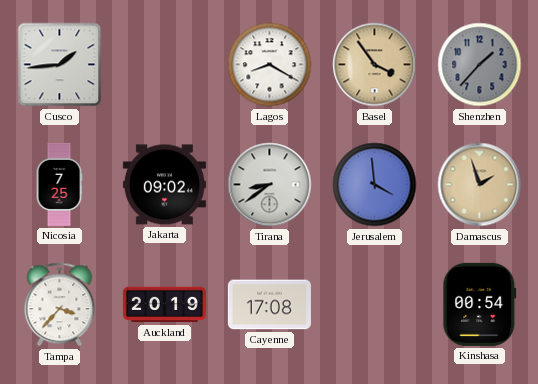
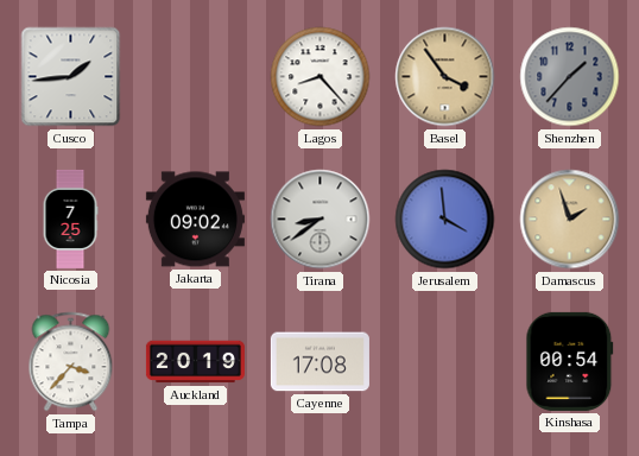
Lagos: 8:20 -> 8:23 (321, 77)
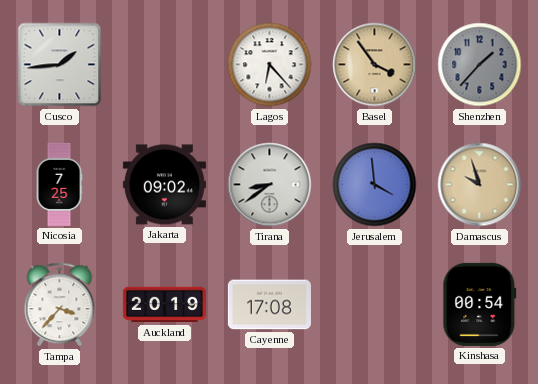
Lagos: 8:23 -> 6:23 (270, 65)
Damascus: 1:57 -> 9:57 (480, 185)
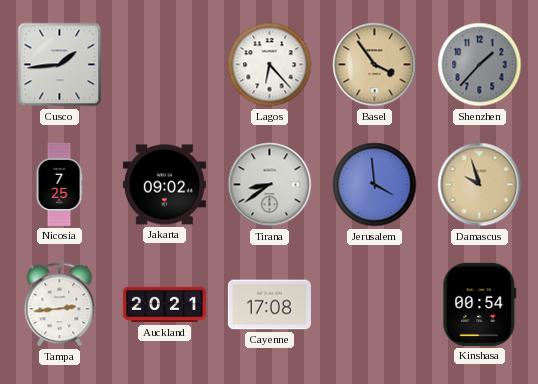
Tampa: 3:37 -> 2:44 (60, 305)
Auckland: 20:19 -> 20:21 (164, 305)
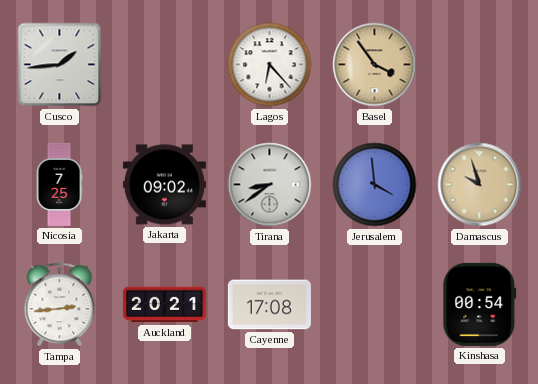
Shenzhen: 1:37 -> none (480, 65)
